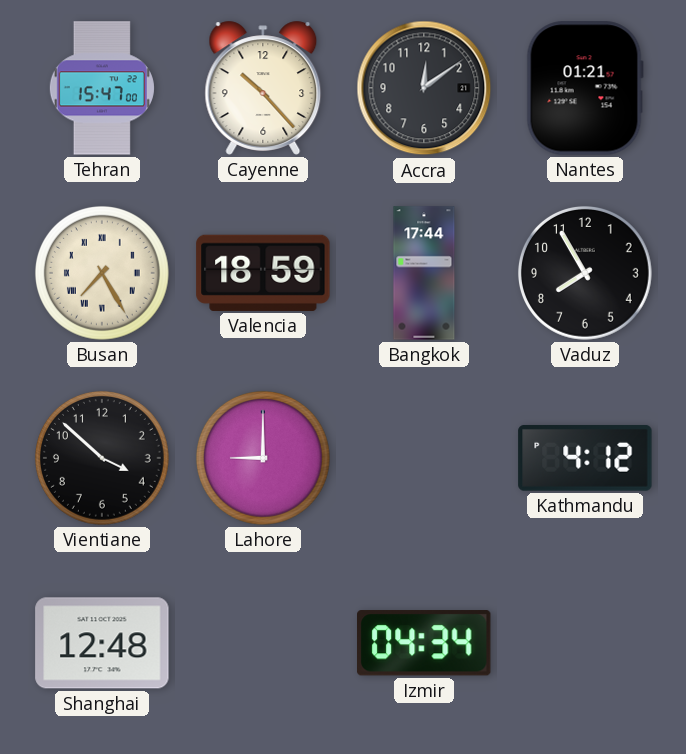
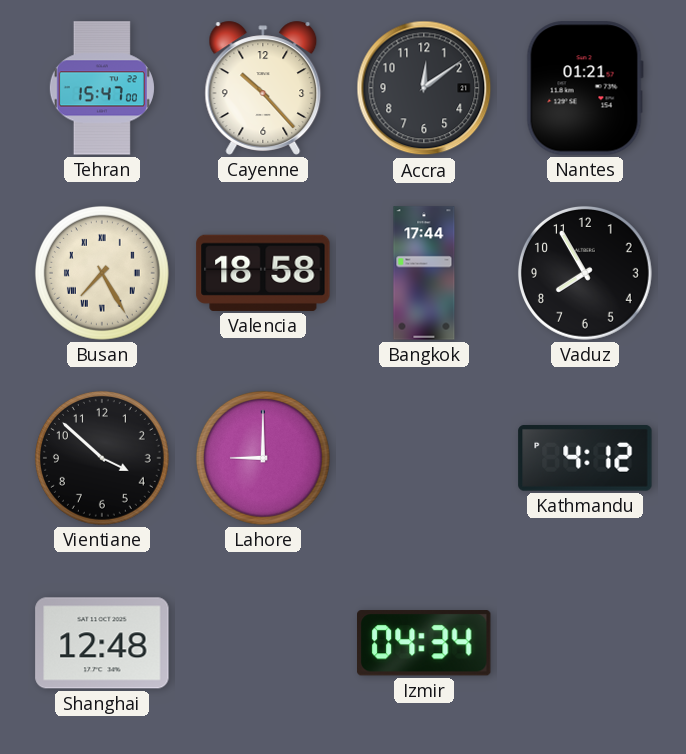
Valencia: 18:59 -> 18:58 (263, 273)
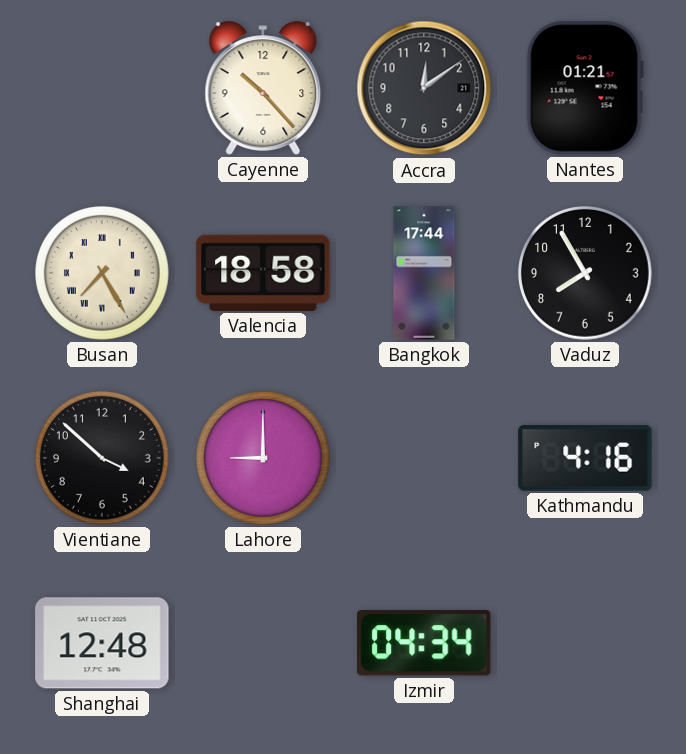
Tehran: 15:47 -> none (102, 88)
Kathmandu: 4:12 -> 4:16 (585, 458)
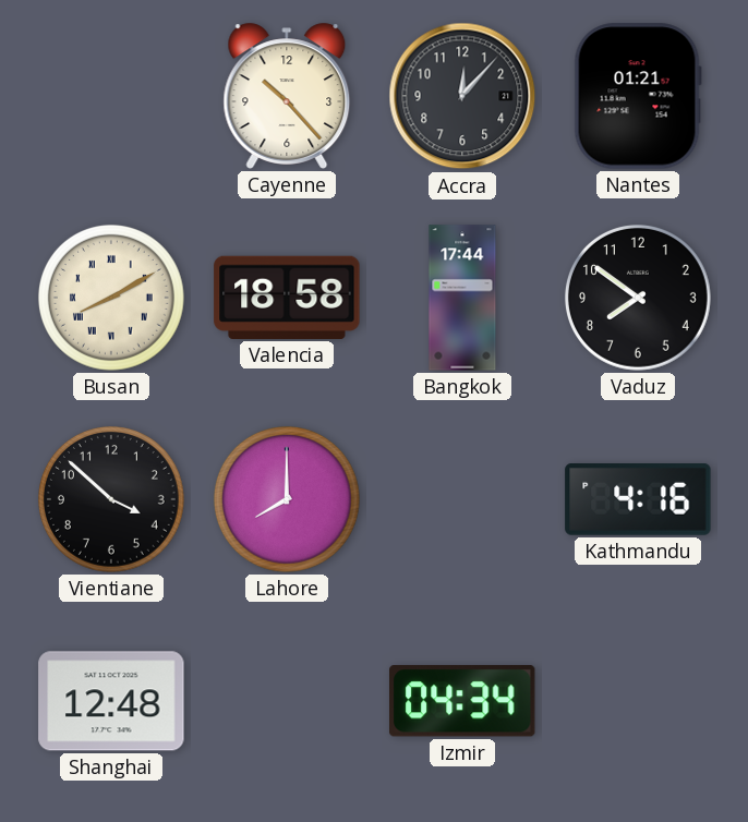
Accra: 12:09 -> 12:07 (462, 96)
Busan: 7:25 -> 8:10 (111, 298)
Vaduz: 7:55 -> 7:51 (638, 298)
Lahore: 9:00 -> 8:00 (287, 499)
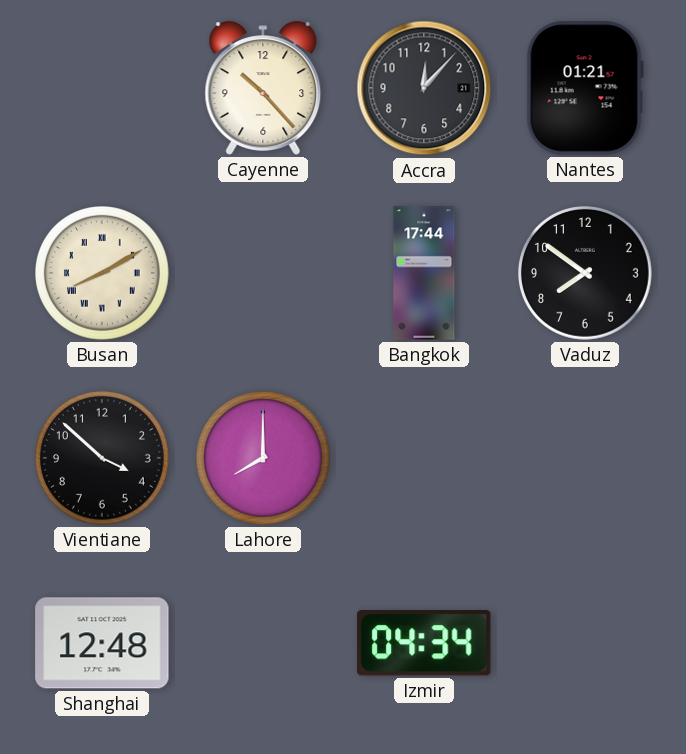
Valencia: 18:58 -> none (287, 298)
Kathmandu: 4:16 -> none (638, 499)
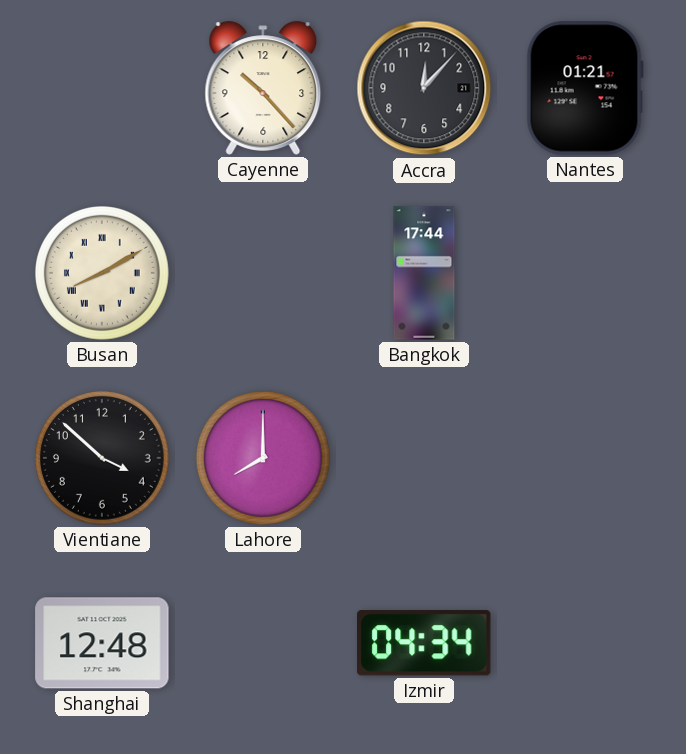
Vaduz: 7:51 -> none (585, 273)
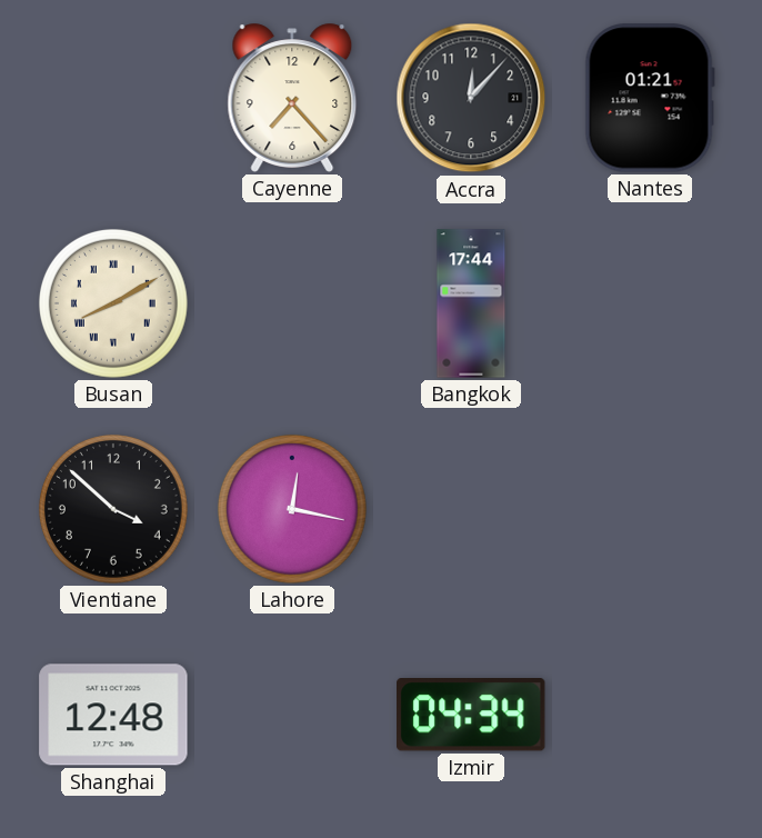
Cayenne: 10:23 -> 7:23 (292, 98)
Lahore: 8:00 -> 12:17 (292, 509)
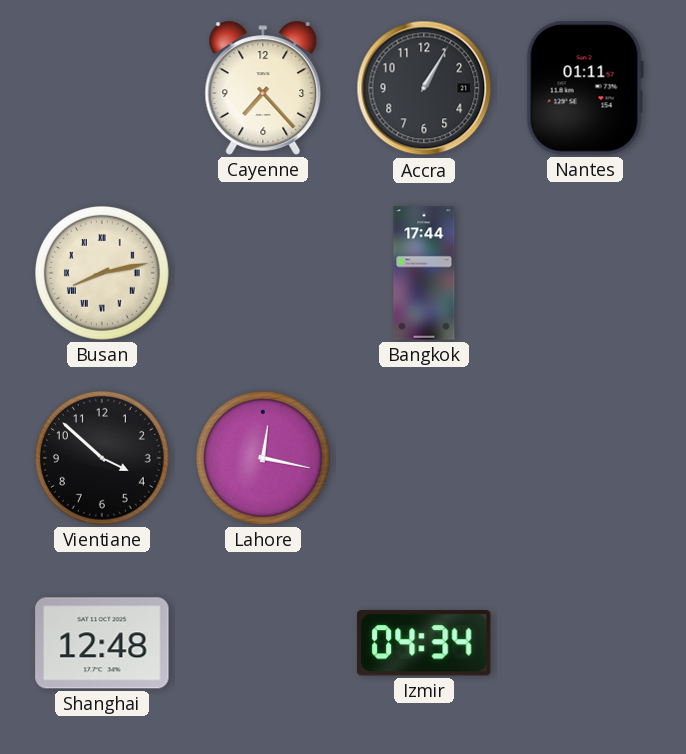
Accra: 12:07 -> 1:05 (424, 88)
Nantes: 01:21 -> 01:11 (585, 88)
Busan: 8:10 -> 8:13 (102, 273)
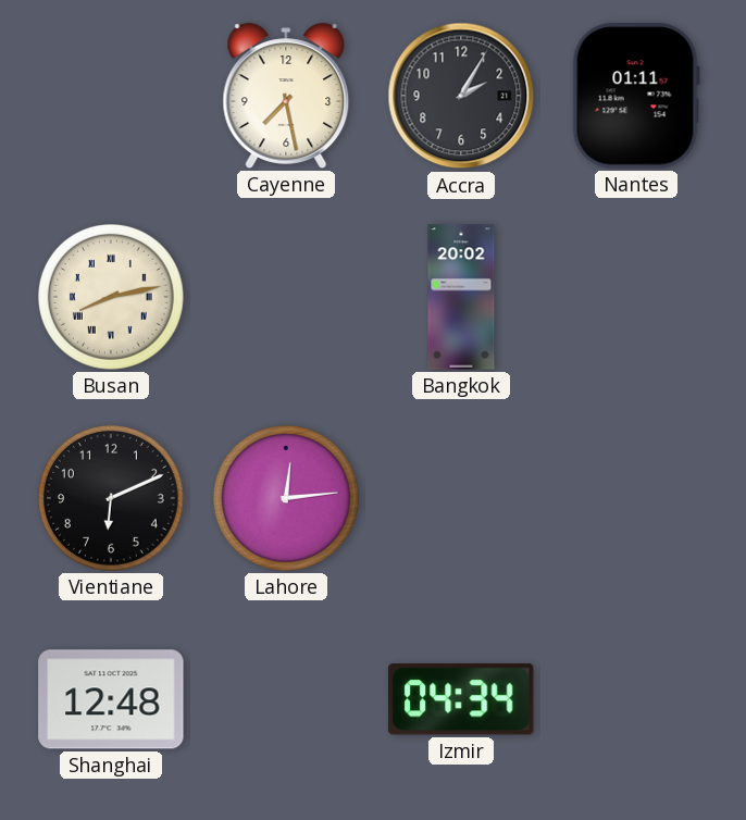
Cayenne: 7:23 -> 7:28 (286, 96)
Accra: 1:05 -> 2:05 (461, 96)
Bangkok: 17:44 -> 20:02 (461, 297)
Vientiane: 3:52 -> 6:11 (111, 498)
Lahore: 12:17 -> 12:14 (286, 498)
